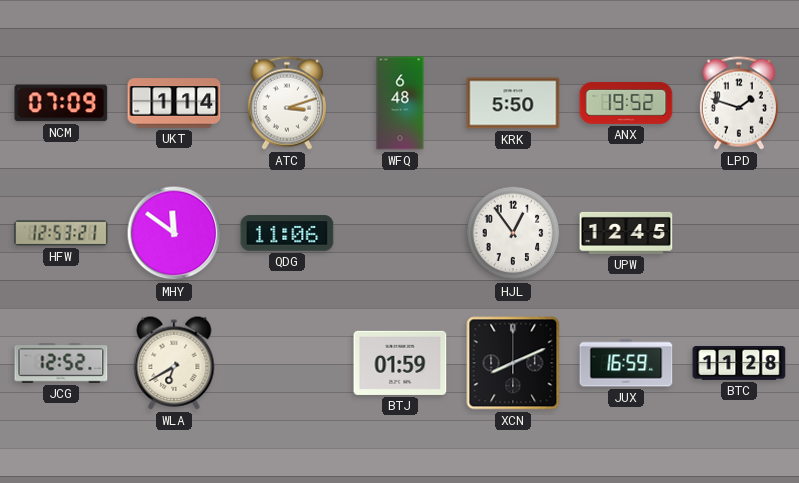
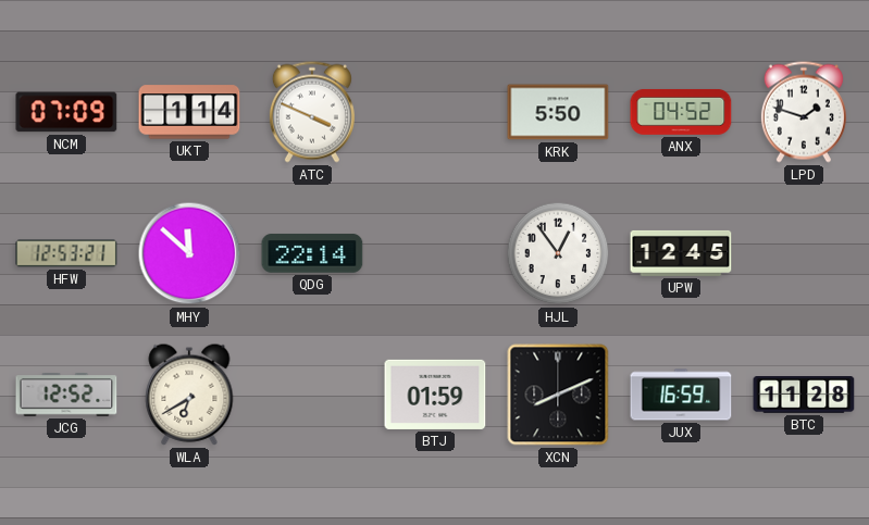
ATC: 3:12 -> 3:49 (312, 112)
WFQ: 6:48 -> none (400, 103)
ANX: 19:52 -> 04:52 (681, 112)
MHY: 11:51 -> 11:52 (189, 253)
QDG: 11:06 -> 22:14 (312, 253)
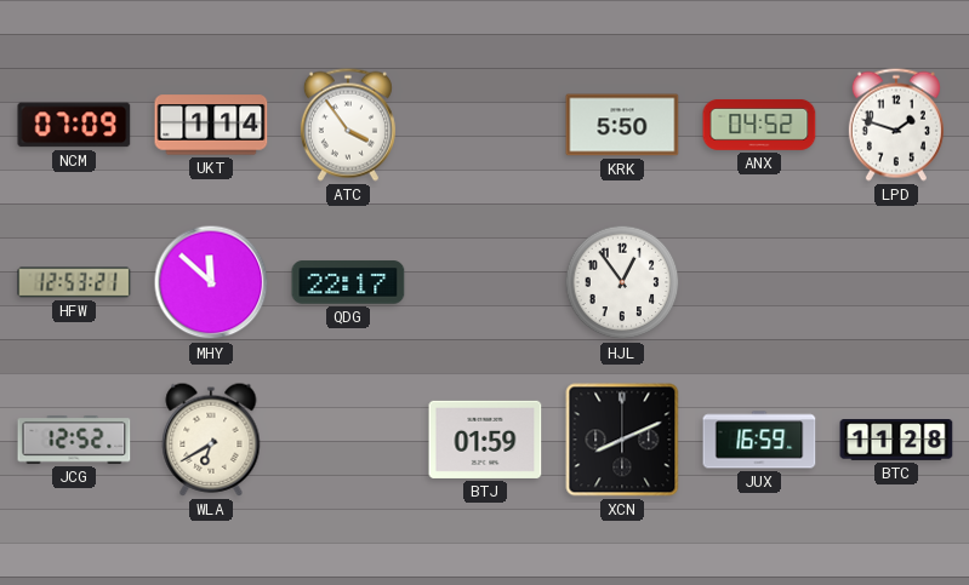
ATC: 3:49 -> 3:54 (348, 125)
QDG: 22:14 -> 22:17 (348, 282)
UPW: 12:45 -> none (681, 253)
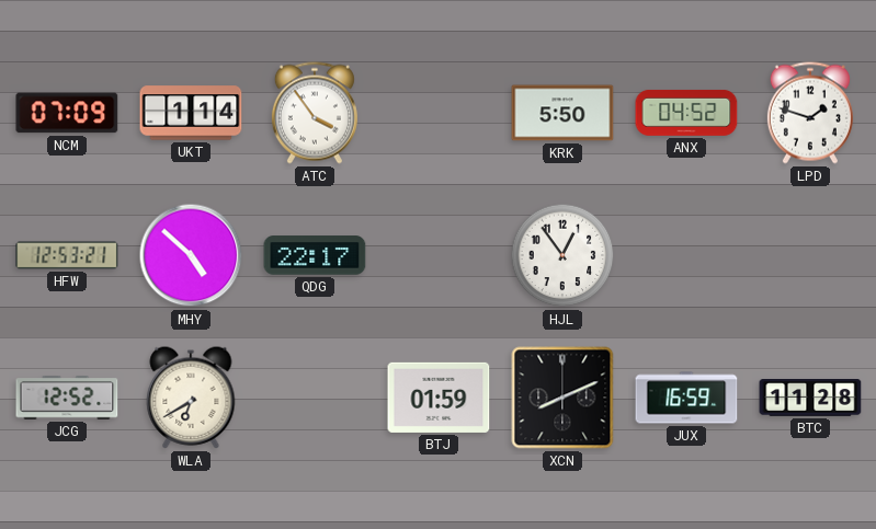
MHY: 11:52 -> 4:52 (191, 255)
